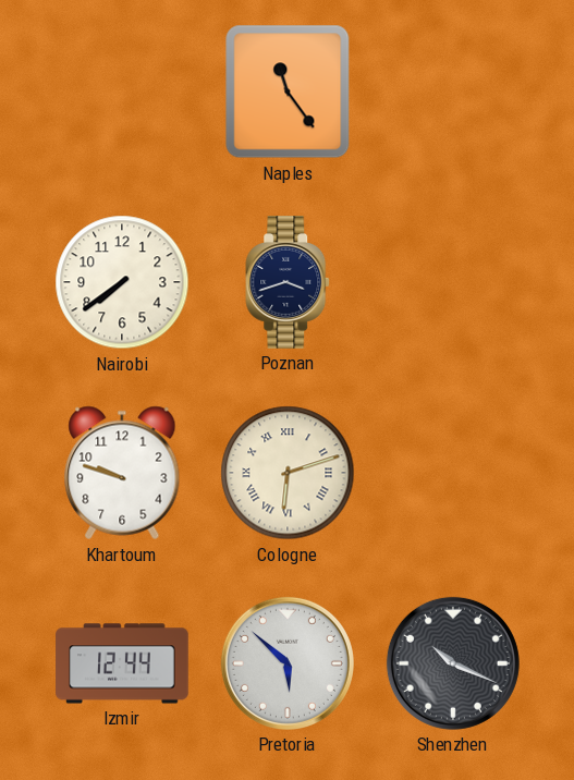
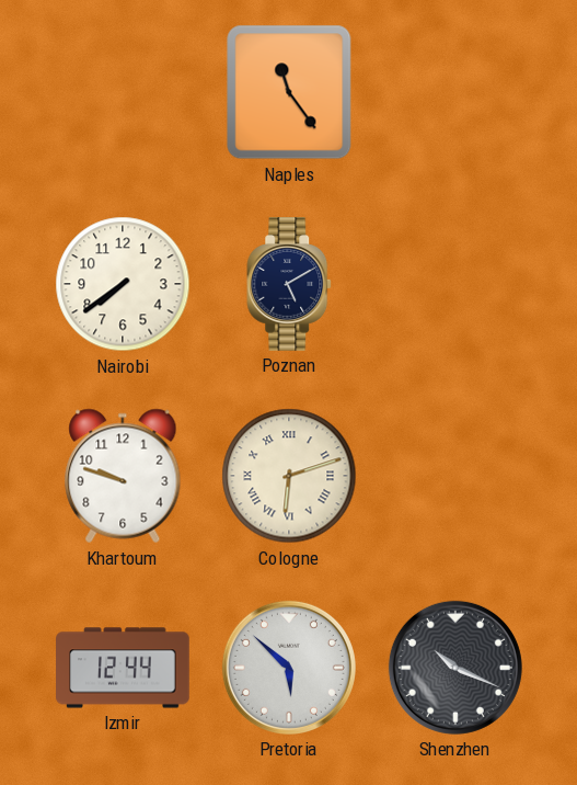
Poznan: 3:42 -> 5:10 (290, 284)
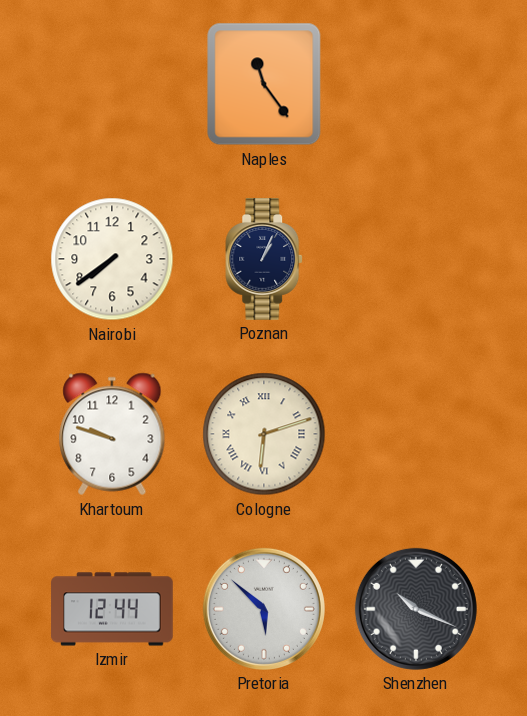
Poznan: 5:10 -> 1:04 (265, 259)
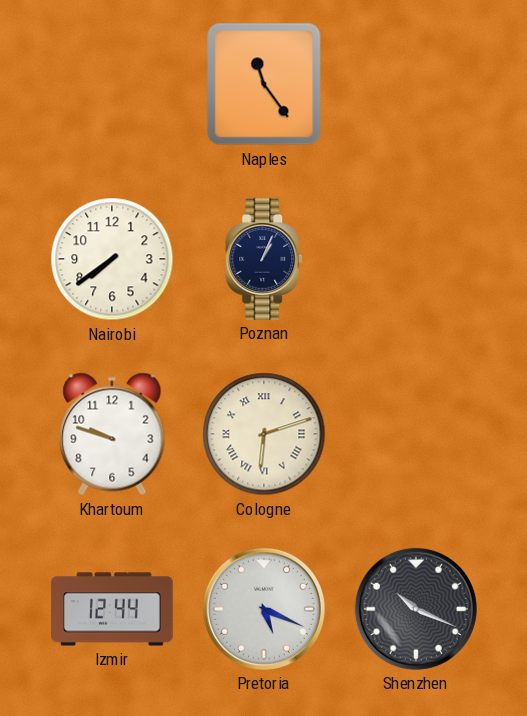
Pretoria: 5:52 -> 5:19 (264, 609)
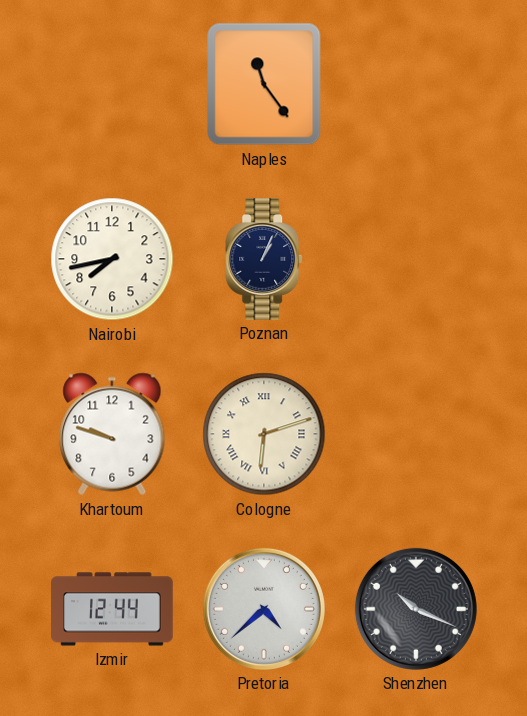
Nairobi: 7:39 -> 7:43 (112, 259)
Pretoria: 5:19 -> 4:38 (264, 609)
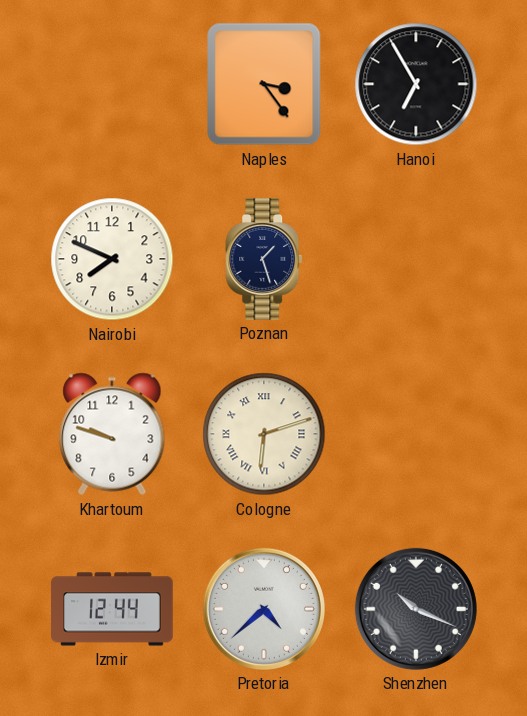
Naples: 11:24 -> 3:24 (264, 84)
Hanoi: none -> 6:55 (416, 84)
Nairobi: 7:43 -> 7:49 (112, 259)
Poznan: 1:04 -> 1:27 (265, 259)
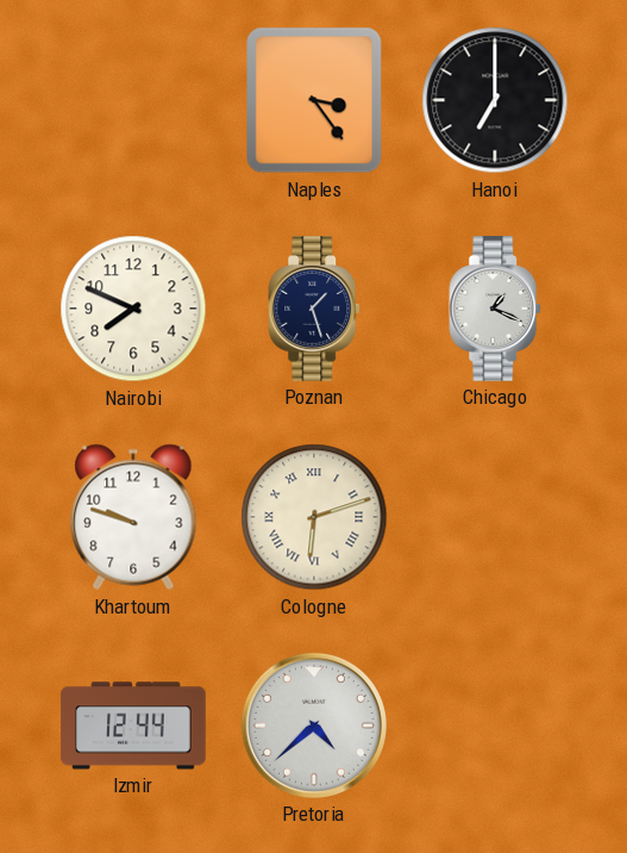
Hanoi: 6:55 -> 7:00 (495, 100)
Chicago: none -> 1:19 (496, 309)
Shenzhen: 10:19 -> none (416, 609)
